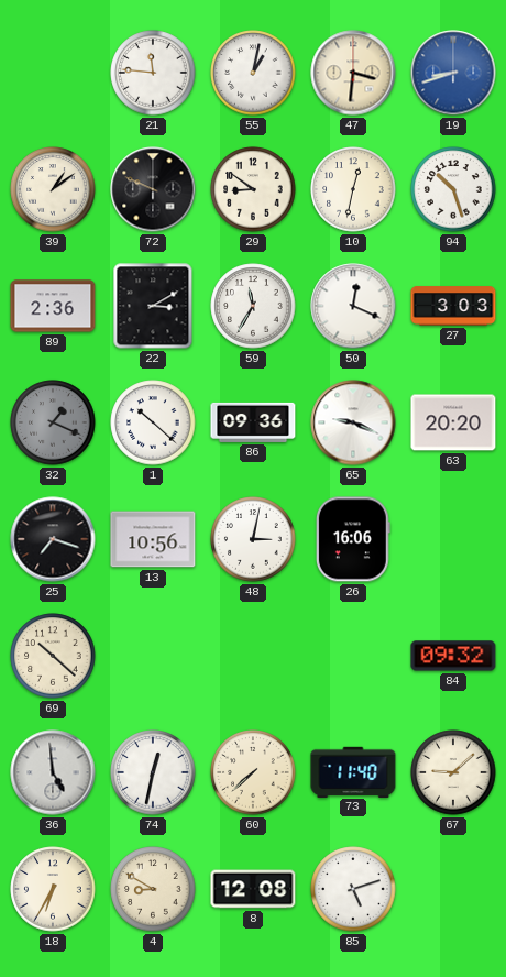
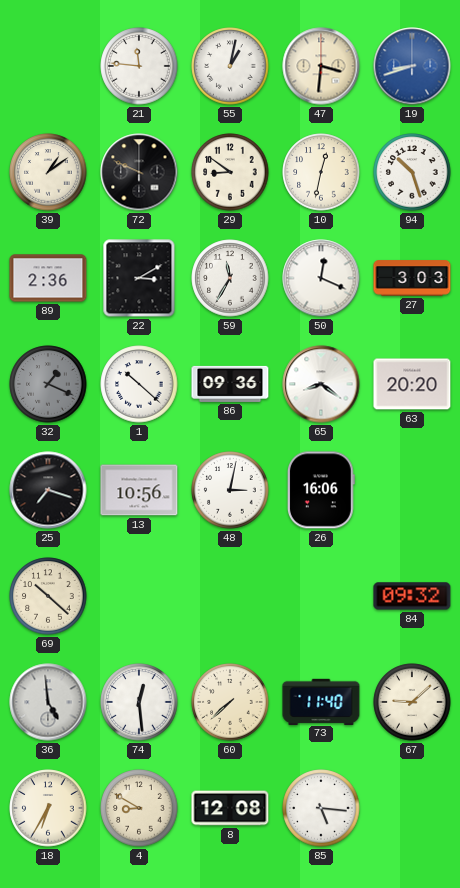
65: 9:19 -> 8:21 (321, 384)
74: 12:32 -> 12:29 (139, 702)
85: 5:12 -> 5:16 (321, 808)
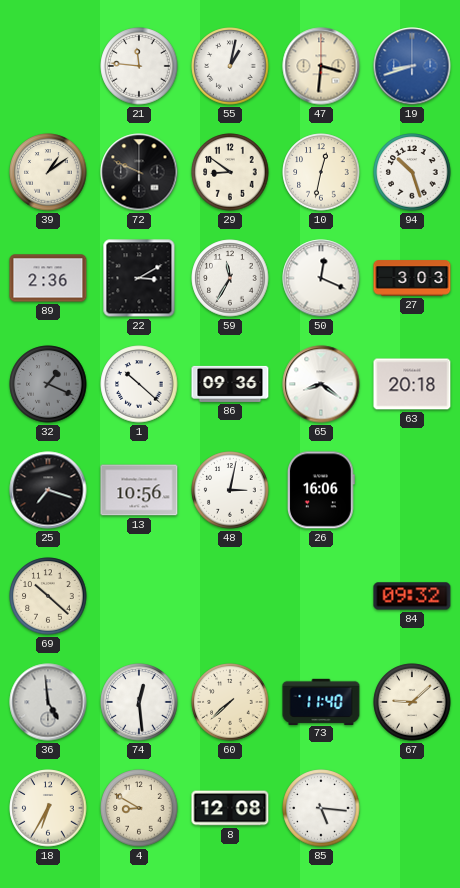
63: 20:20 -> 20:18 (412, 384)
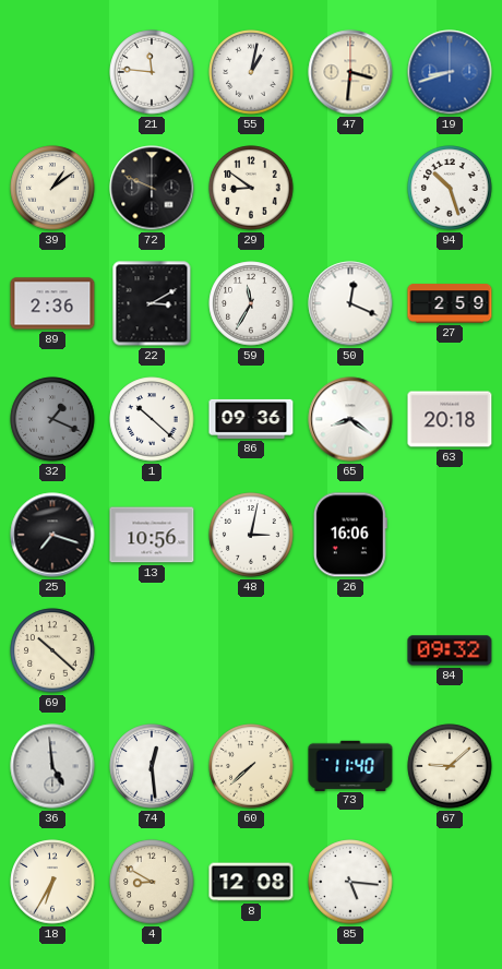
10: 12:32 -> none (321, 172)
27: 3:03 -> 2:59 (450, 303)
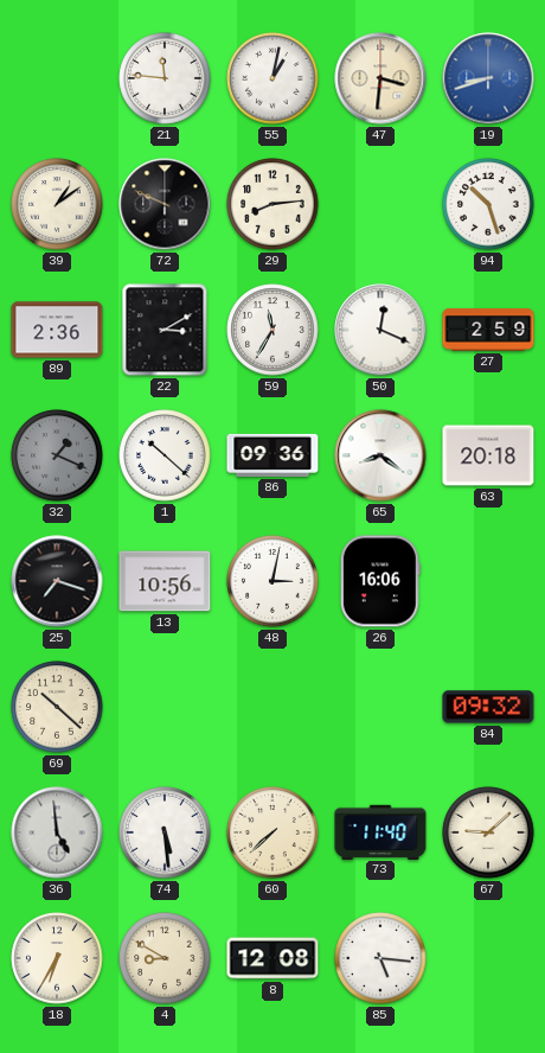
29: 8:51 -> 8:14 (272, 204)
74: 12:29 -> 5:29 (165, 832)
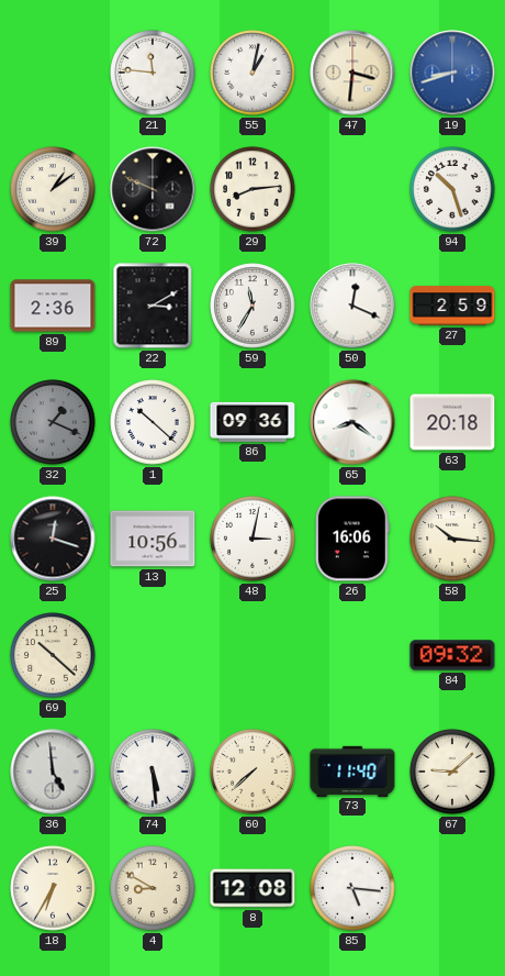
25: 7:18 -> 12:18 (53, 539)
58: none -> 10:16 (452, 539)
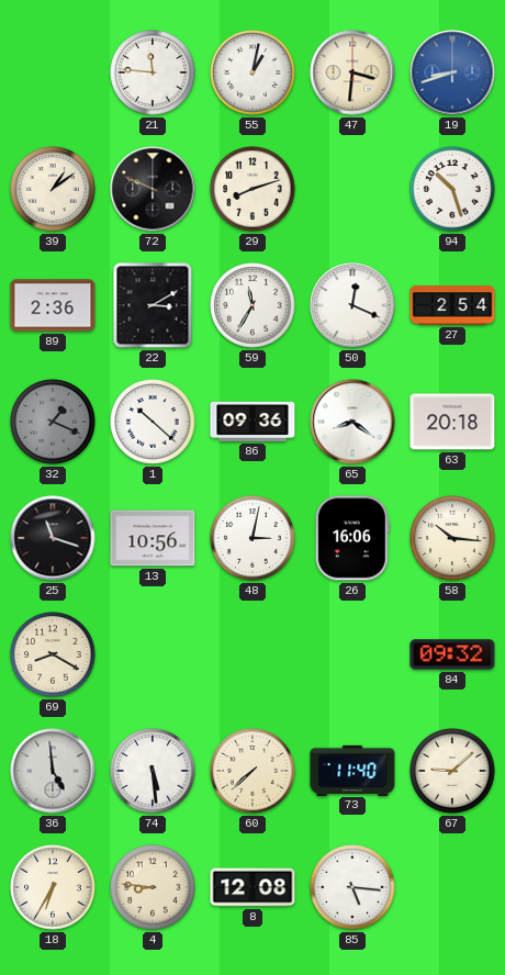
29: 8:14 -> 8:12 (252, 189)
27: 2:59 -> 2:54 (452, 305)
25: 12:18 -> 11:18 (53, 538)
69: 10:22 -> 8:20 (53, 654)
4: 8:50 -> 8:46 (153, 887)
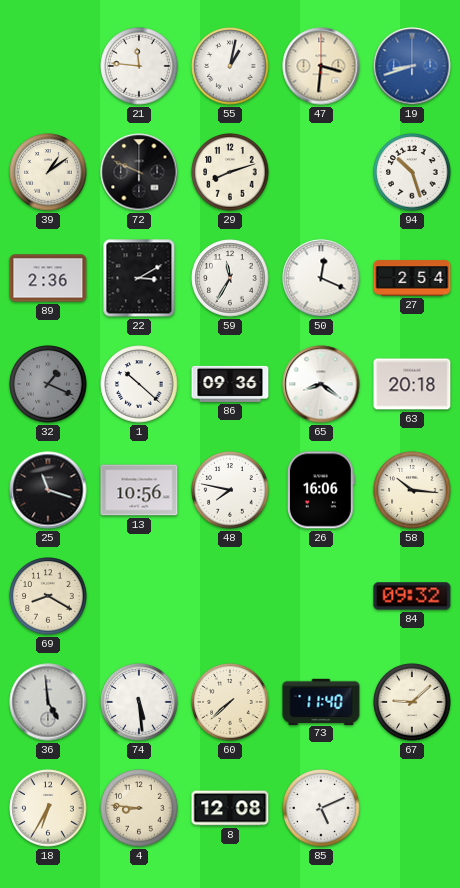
48: 3:02 -> 7:47 (230, 490)
85: 5:16 -> 5:11 (321, 808)
